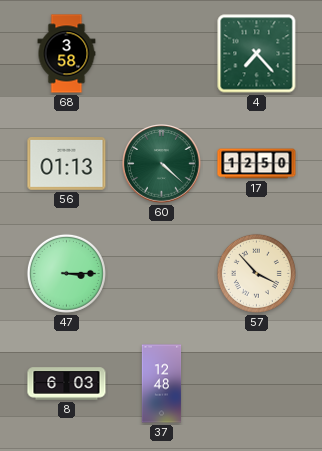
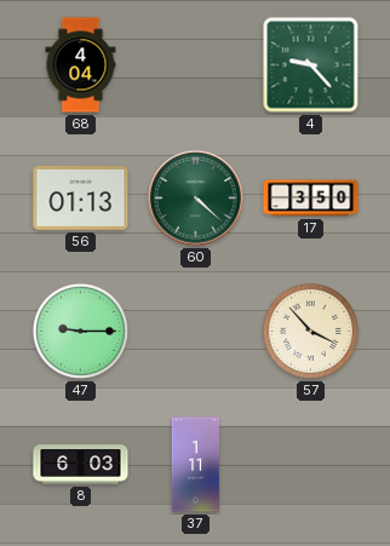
68: 3:58 -> 4:04 (81, 65)
4: 7:23 -> 9:23 (311, 65)
17: 12:50 -> 3:50 (311, 199)
47: 3:15 -> 9:15 (80, 331)
37: 12:48 -> 1:11 (196, 465)
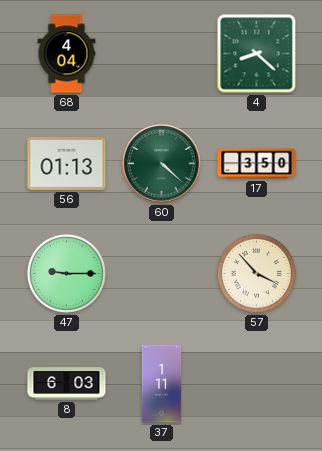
4: 9:23 -> 8:22 (257, 54)
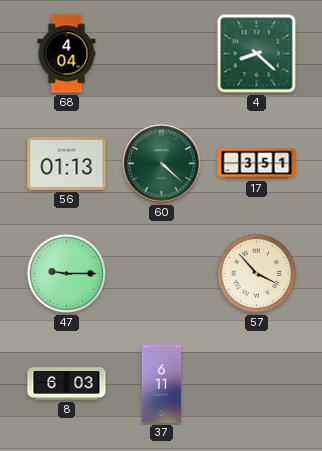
17: 3:50 -> 3:51 (257, 164)
37: 1:11 -> 6:11 (162, 384)
